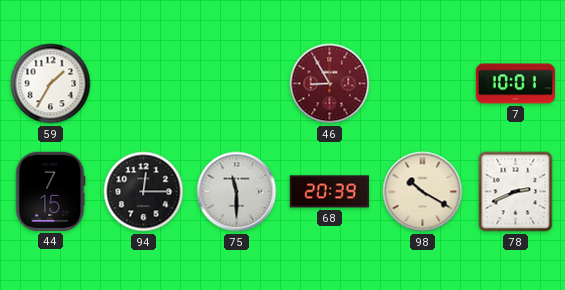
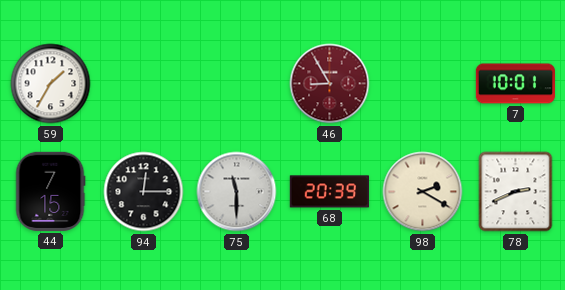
98: 10:20 -> 2:20 (423, 192)
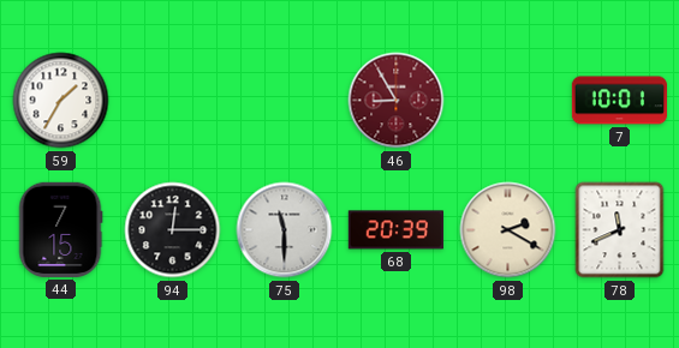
78: 2:41 -> 11:41 (620, 230)
